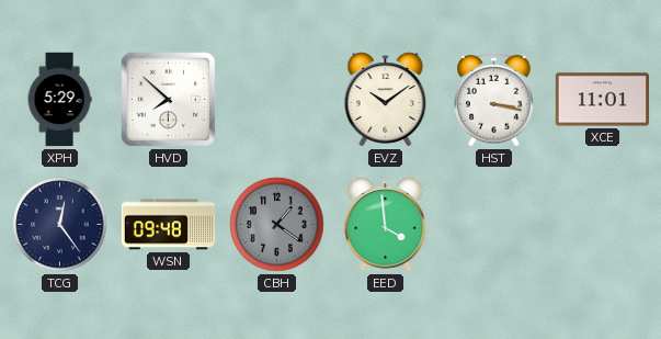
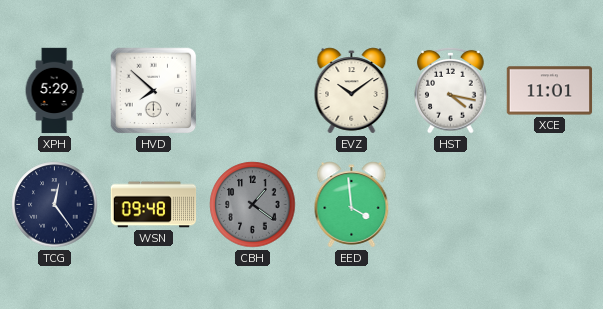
HST: 3:17 -> 4:17 (451, 90)
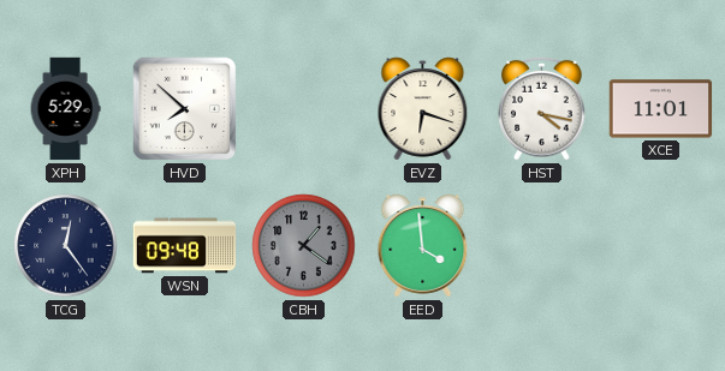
EVZ: 10:09 -> 6:18 (423, 109)
